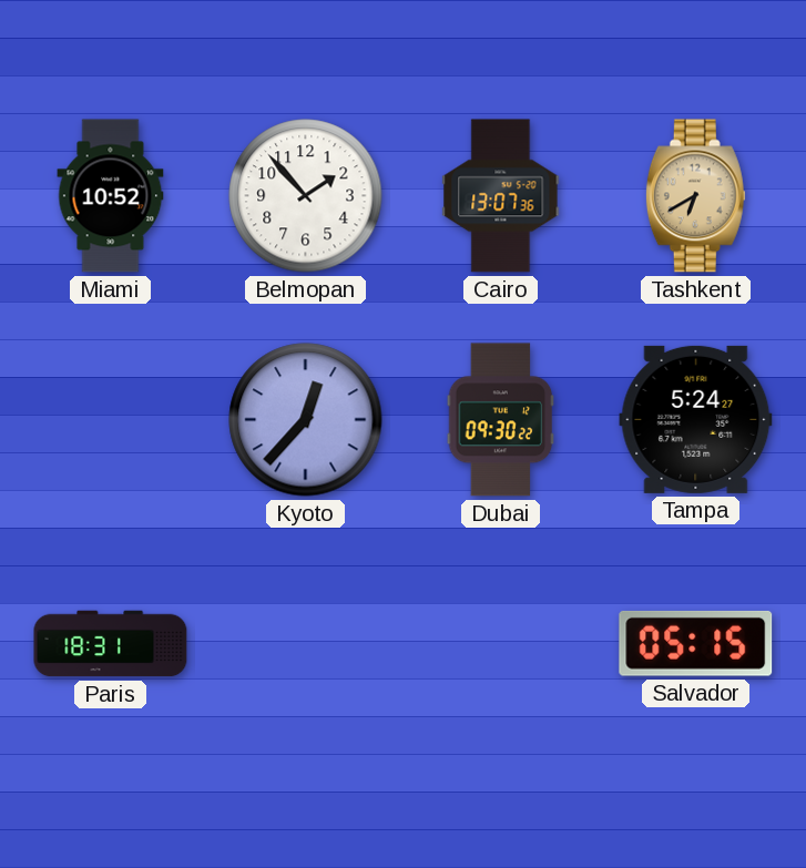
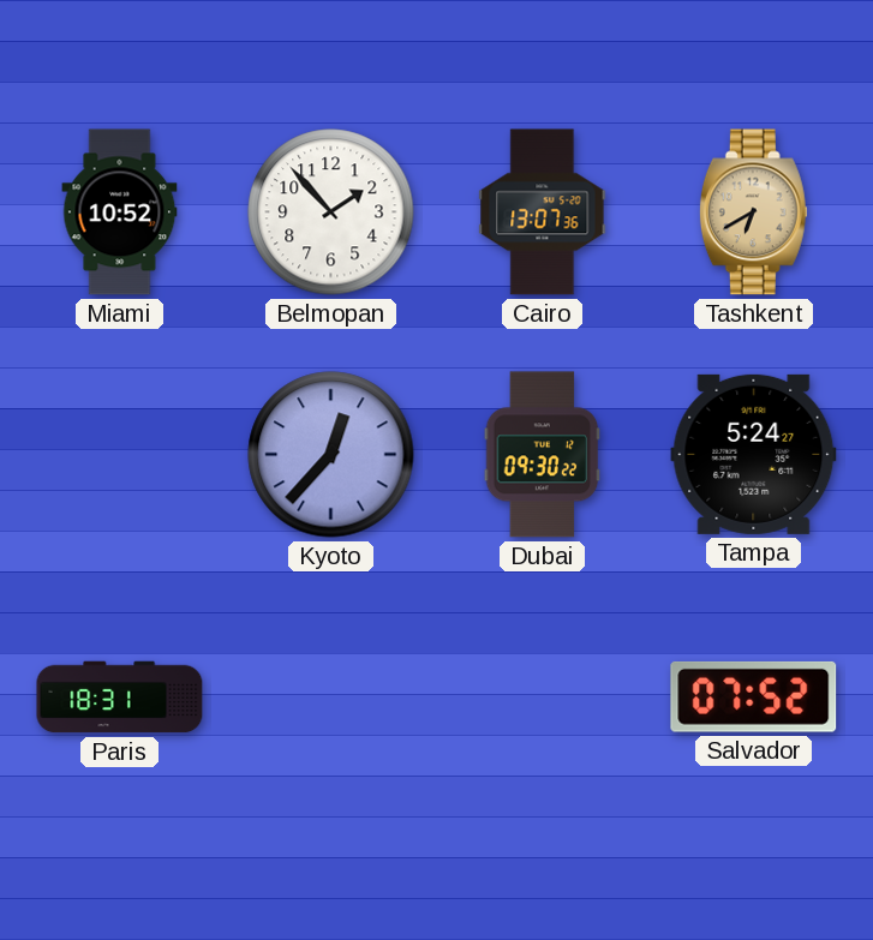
Salvador: 05:15 -> 07:52 (754, 696)
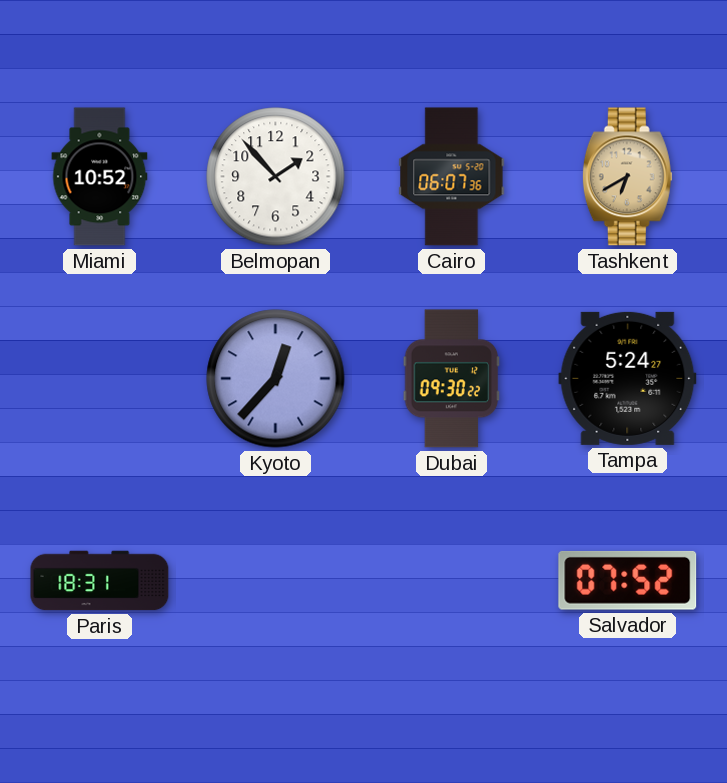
Cairo: 13:07 -> 06:07 (452, 177)
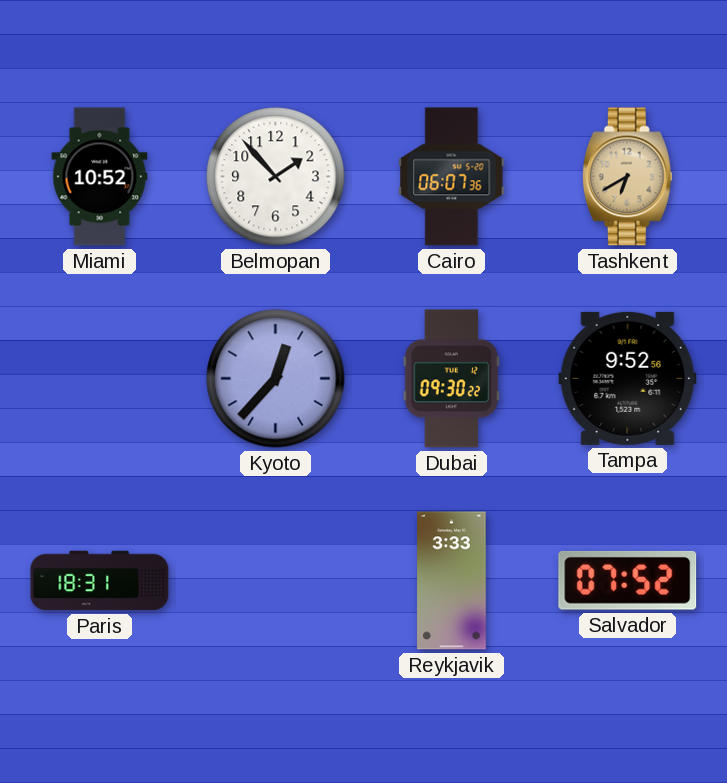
Tampa: 5:24 -> 9:52 (628, 378)
Reykjavik: none -> 3:33 (452, 581)
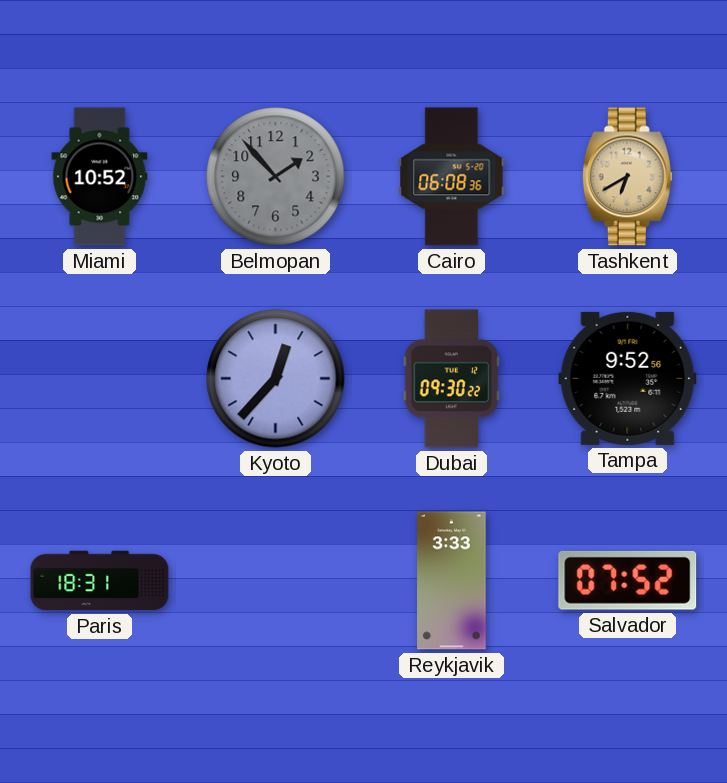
Belmopan dial: white -> grey (276, 177)
Cairo: 06:07 -> 06:08 (452, 177)
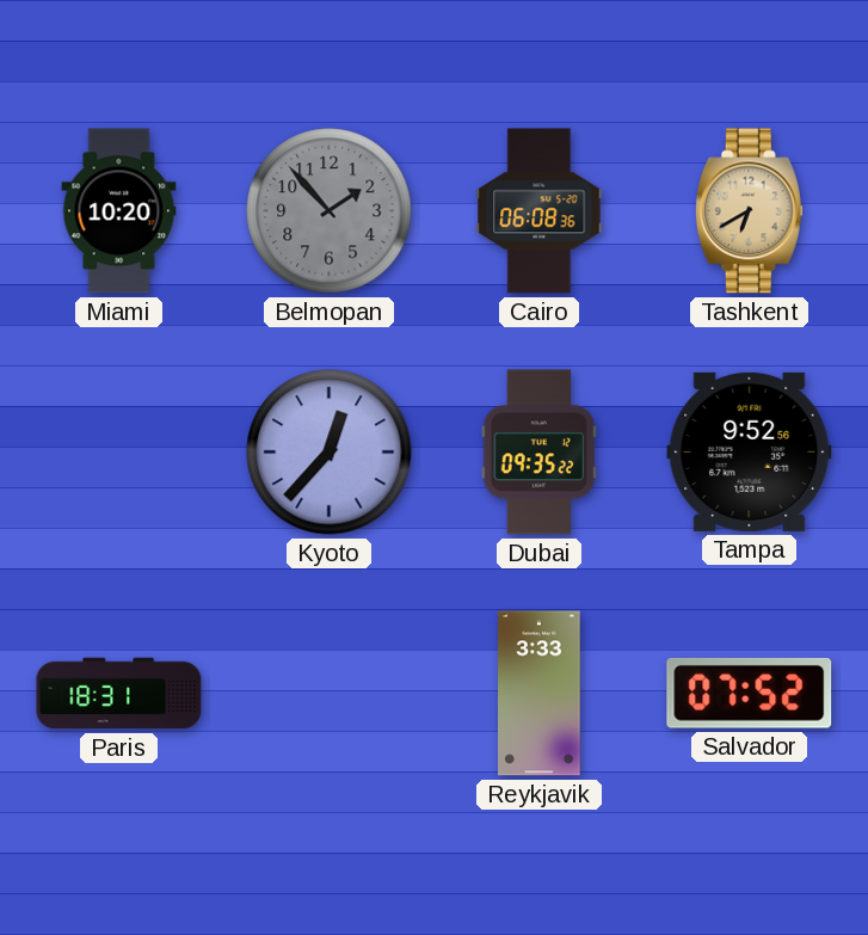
Miami: 10:52 -> 10:20 (119, 211)
Dubai: 09:30 -> 09:35 (540, 453)
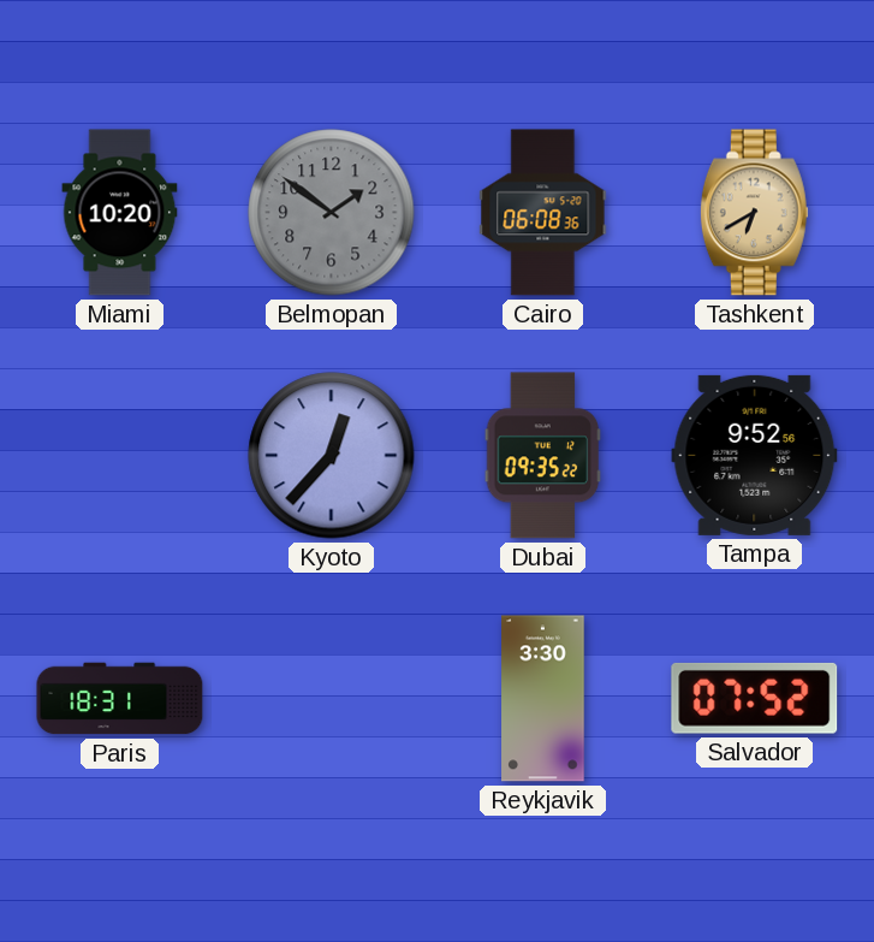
Belmopan: 1:53 -> 1:51 (332, 213)
Reykjavik: 3:33 -> 3:30 (543, 699)
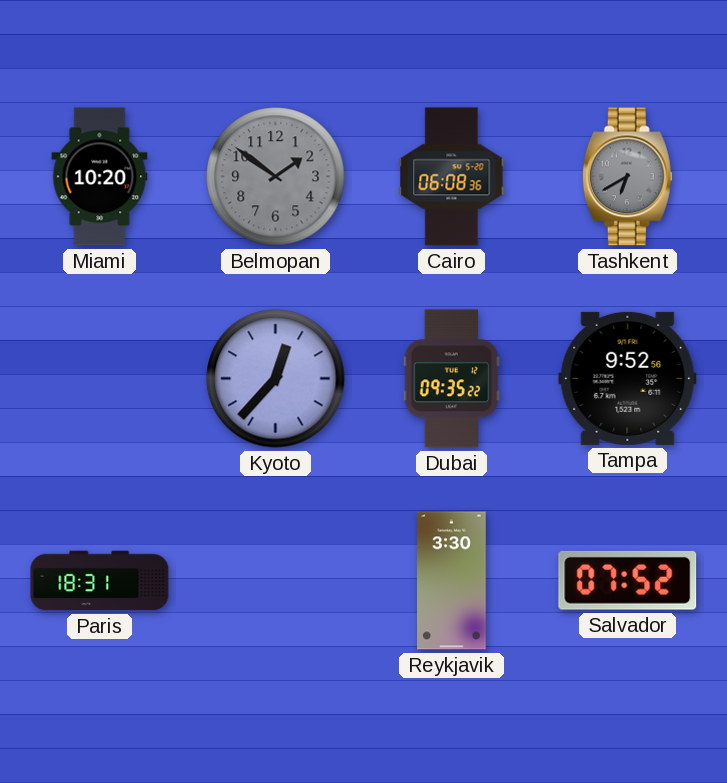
Tashkent dial: champagne -> grey (627, 177)
